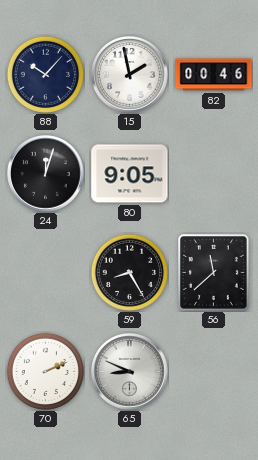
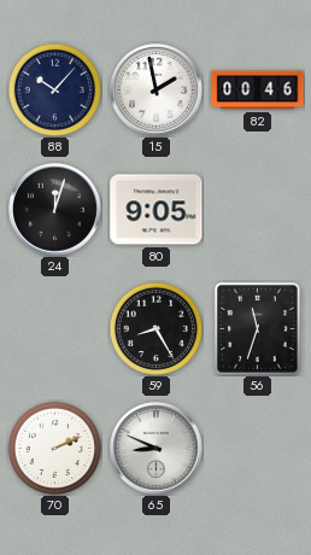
56: 11:38 -> 11:33 (258, 329)
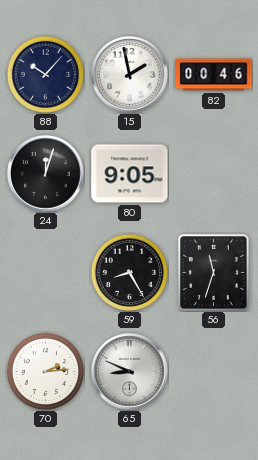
70: 2:11 -> 2:14 (45, 371)
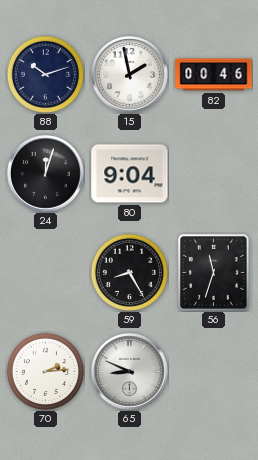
88: 10:07 -> 10:12 (45, 74)
80: 9:05 -> 9:04 (130, 174)
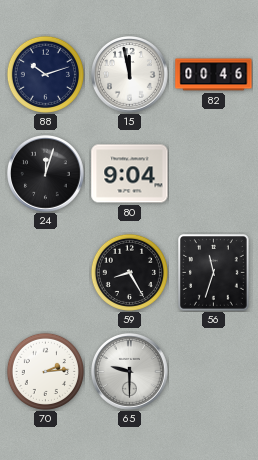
15: 1:58 -> 11:58 (130, 75)
65: 8:49 -> 9:30 (130, 372)
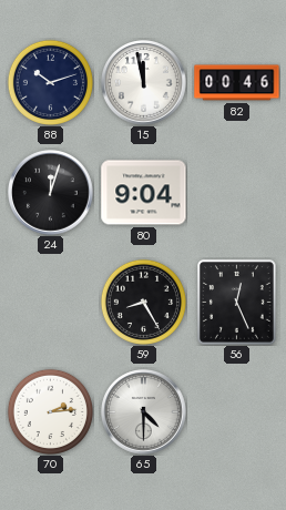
56: 11:33 -> 12:26 (237, 303)
65: 9:30 -> 4:30 (144, 412)
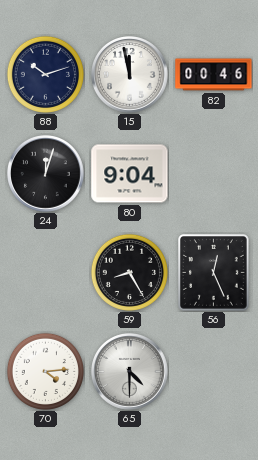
70: 2:14 -> 4:14 (45, 371)
